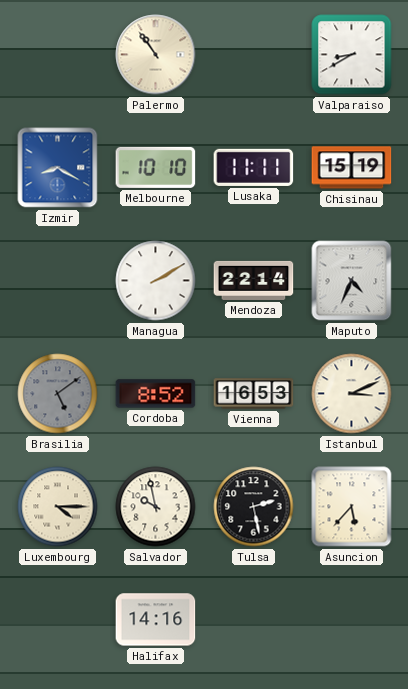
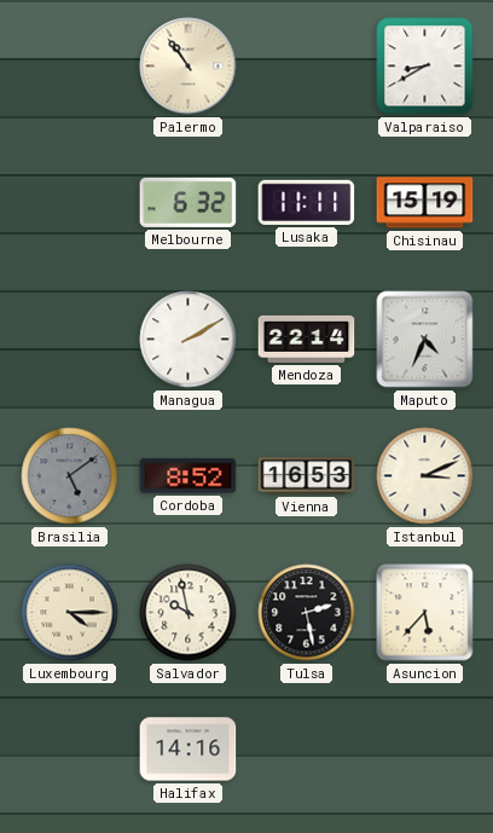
Izmir: 8:20 -> none (58, 168)
Melbourne: 10:10 -> 6:32 (188, 202)
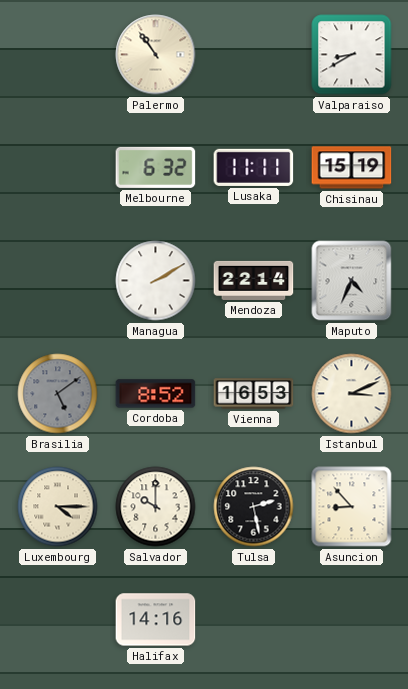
Salvador: 9:58 -> 10:00 (156, 507)
Asuncion: 5:37 -> 8:53 (352, 507)
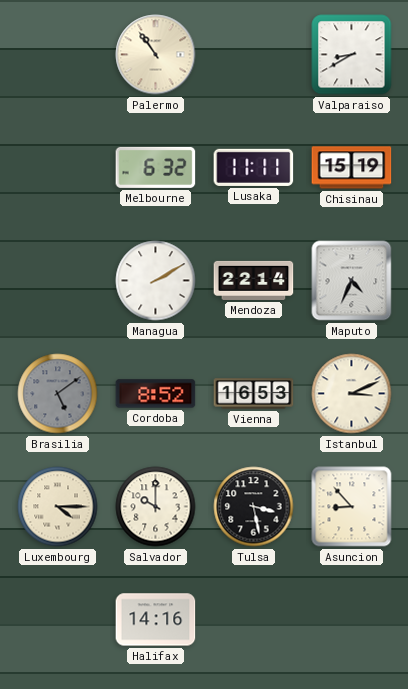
Tulsa: 2:28 -> 3:28 (254, 507)
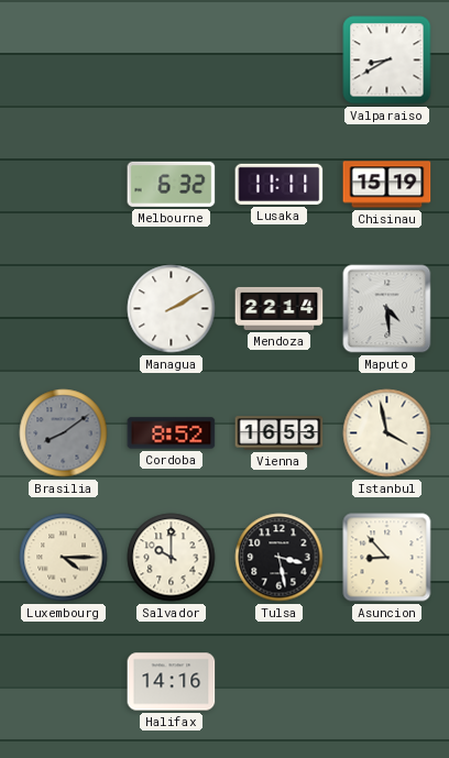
Palermo: 10:54 -> none (156, 55)
Maputo: 4:34 -> 4:29 (387, 309)
Brasilia: 5:09 -> 8:09 (64, 433)
Istanbul: 3:11 -> 3:58 (387, 433)
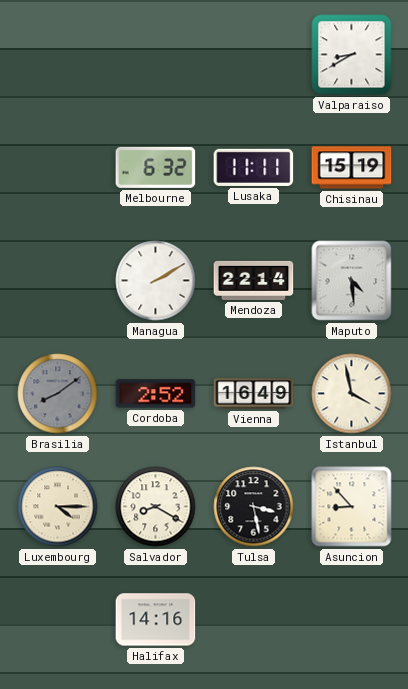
Cordoba: 8:52 -> 2:52 (156, 394)
Vienna: 16:53 -> 16:49 (254, 394)
Salvador: 10:00 -> 8:20 (156, 507)
